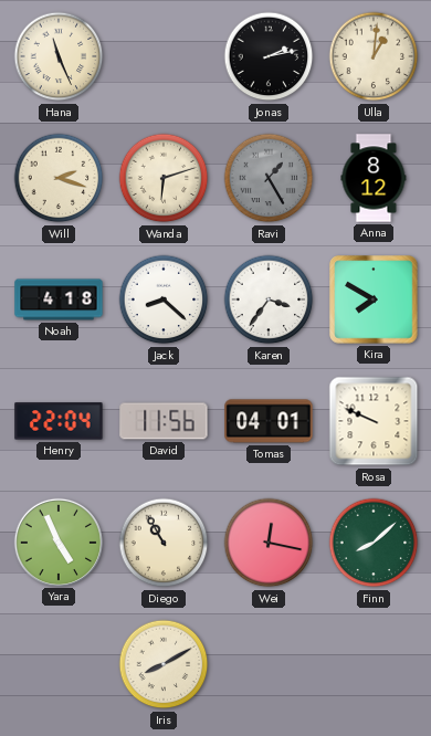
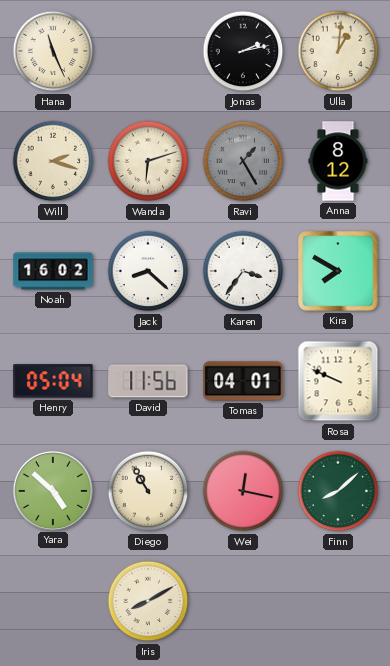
Noah: 4:18 -> 16:02 (53, 271)
Henry: 22:04 -> 05:04 (53, 381)
Yara: 4:56 -> 4:52 (52, 490)
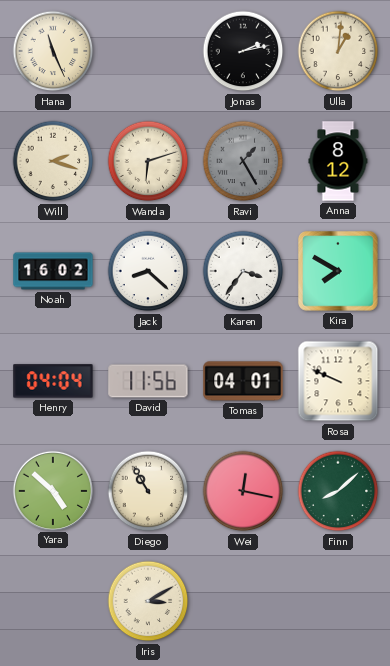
Henry: 05:04 -> 04:04 (53, 381)
Iris: 8:10 -> 3:10 (148, 601)
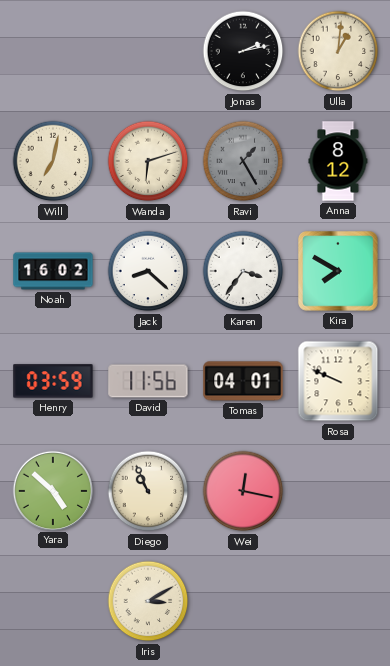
Hana: 11:26 -> none (53, 51)
Will: 2:18 -> 7:02 (53, 161)
Henry: 04:04 -> 03:59 (53, 381)
Diego: 10:55 -> 10:56 (148, 491)
Finn: 8:08 -> none (338, 491)
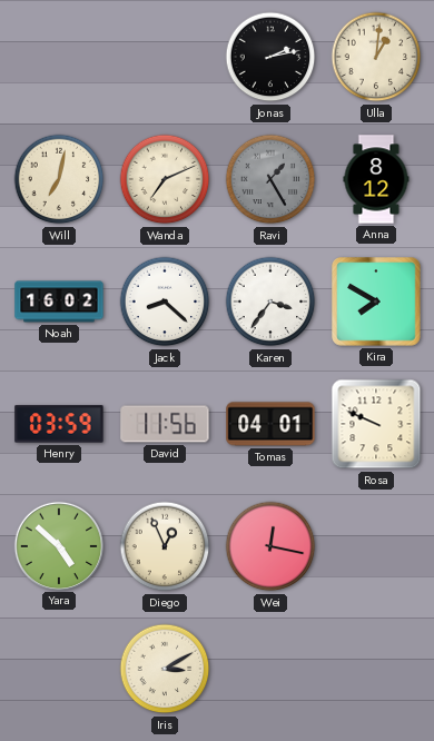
Wanda: 6:12 -> 7:11 (165, 179)
Diego: 10:56 -> 12:56 (165, 546)
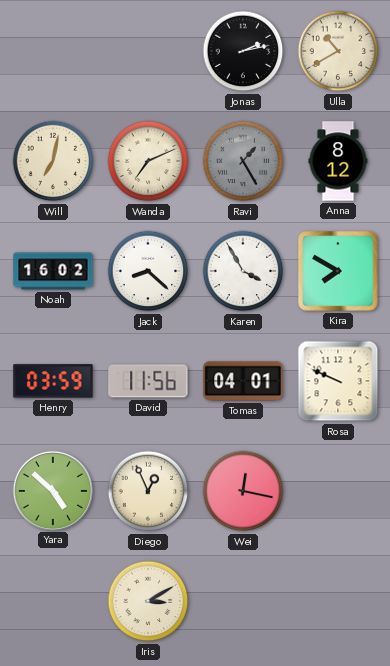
Ulla: 1:01 -> 10:40 (338, 51)
Karen: 3:36 -> 3:55 (243, 271)
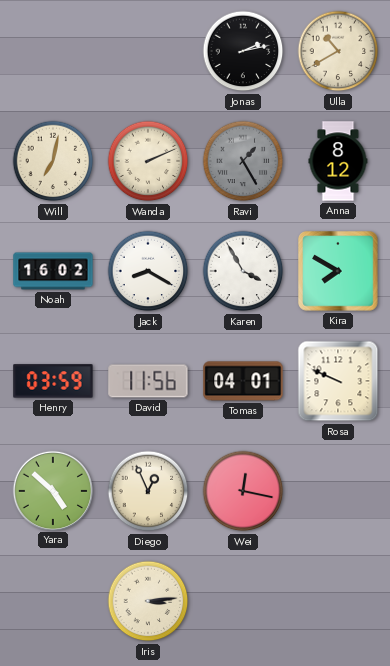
Wanda: 7:11 -> 2:11 (148, 161)
Jack: 8:22 -> 8:20 (148, 271)
Iris: 3:10 -> 3:14 (148, 601)
